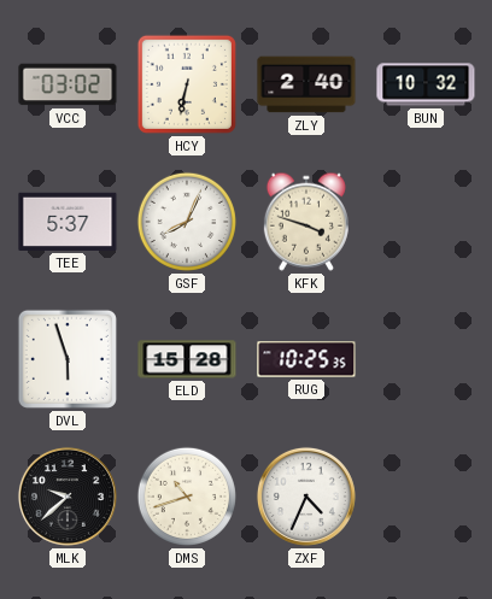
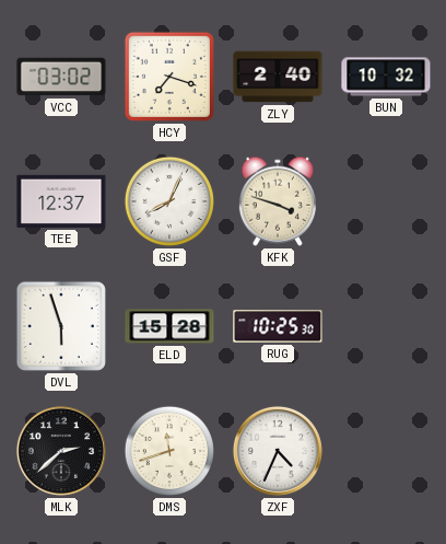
HCY: 6:32 -> 7:18 (169, 77)
TEE: 5:37 -> 12:37 (61, 201)
RUG: 10:25:35 -> 10:25:30 (278, 326)
MLK: 9:38 -> 2:38 (61, 451)
DMS: 10:42 -> 11:42 (169, 451)
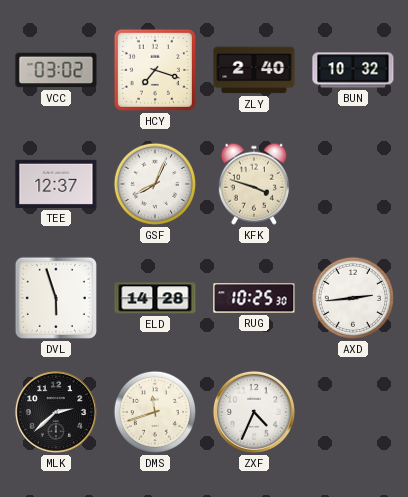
ELD: 15:28 -> 14:28 (155, 298)
AXD: none -> 2:44 (353, 298)
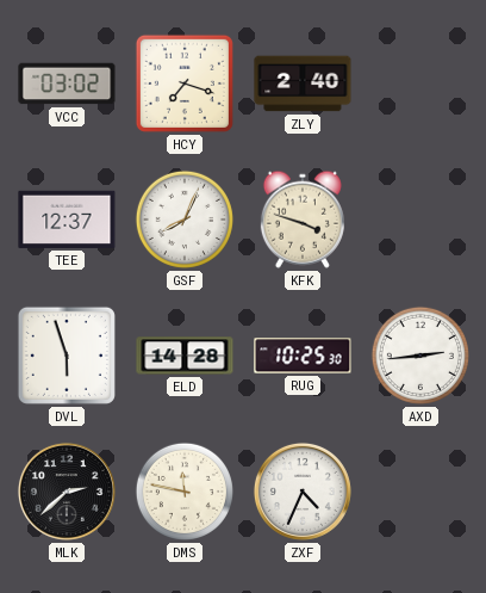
BUN: 10:32 -> none (353, 70)
DMS: 11:42 -> 11:47 (185, 492)
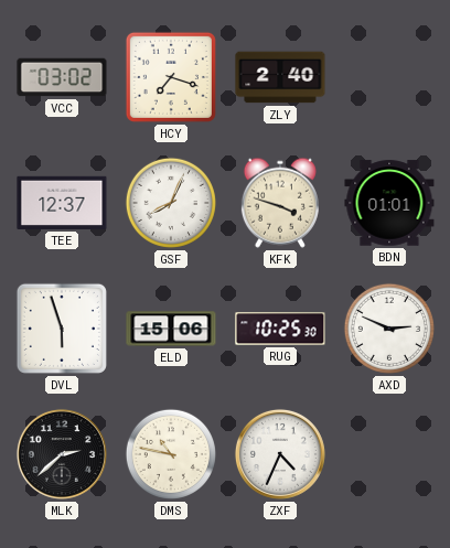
BDN: none -> 01:01 (389, 203)
ELD: 14:28 -> 15:06 (171, 329)
AXD: 2:44 -> 2:49 (389, 329)
DMS: 11:47 -> 10:47 (171, 454)
